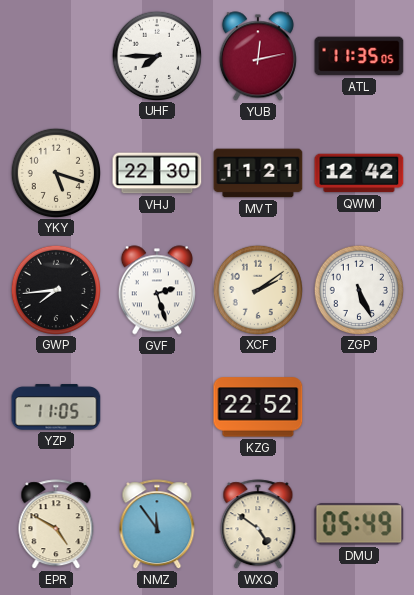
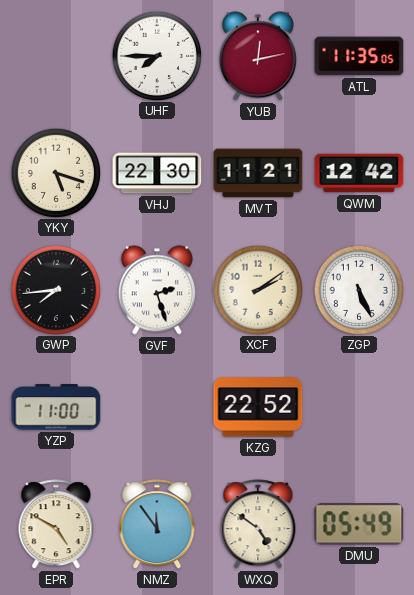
YZP: 11:05 -> 11:00 (56, 407)
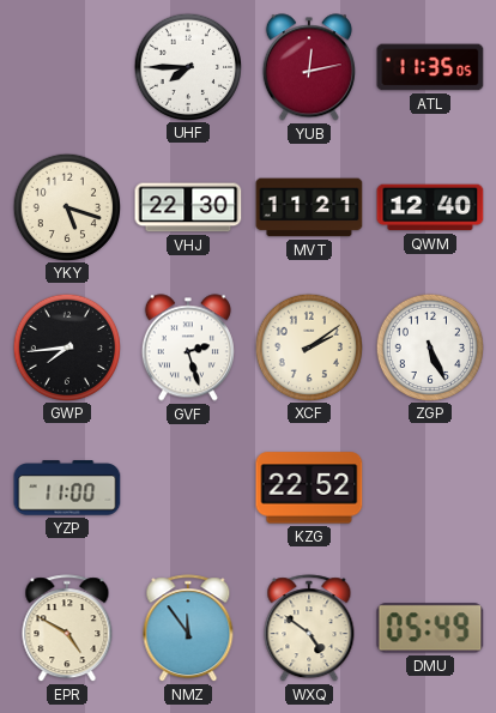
QWM: 12:42 -> 12:40 (430, 207)
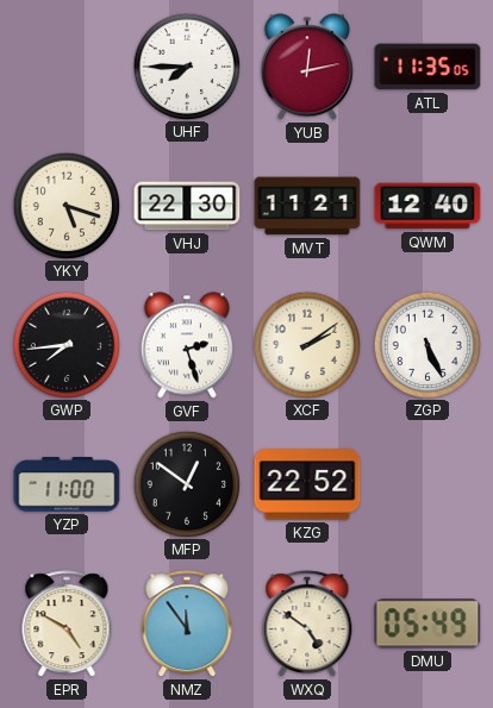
MFP: none -> 12:51 (186, 483)
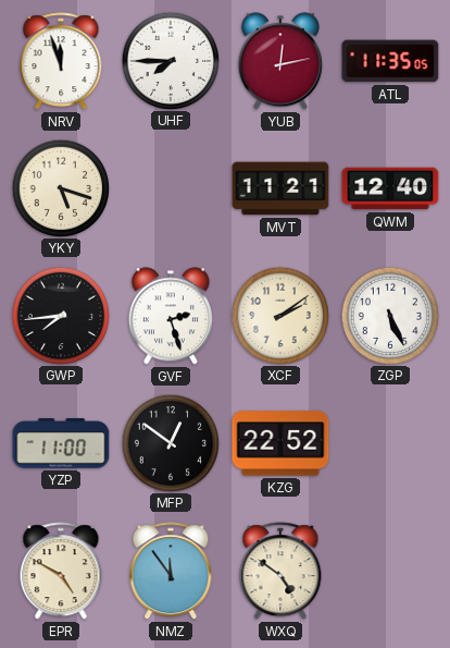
NRV: none -> 11:57 (61, 62)
VHJ: 22:30 -> none (187, 206)
DMU: 05:49 -> none (428, 624)
